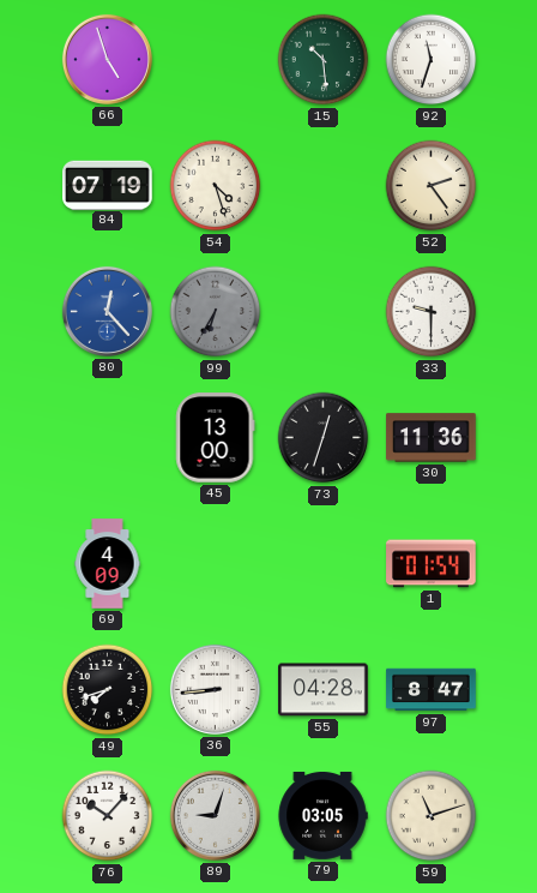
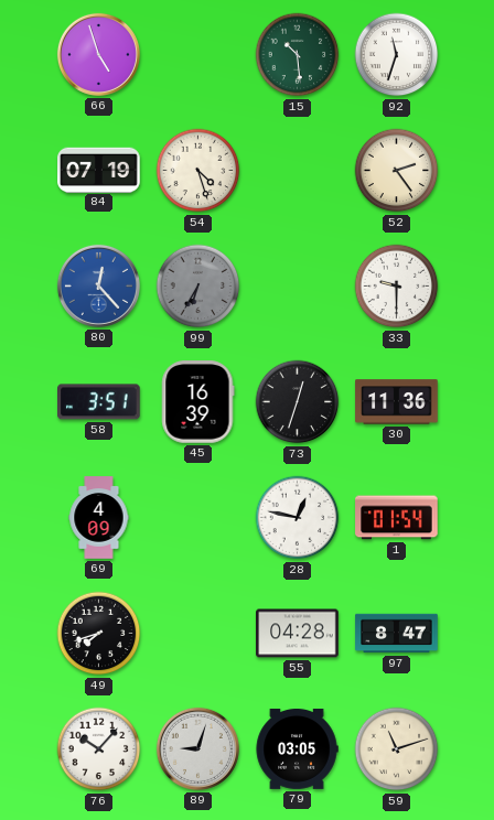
58: none -> 3:51 (99, 402)
45: 13:00 -> 16:39 (198, 402)
28: none -> 12:47 (298, 518)
36: 8:44 -> none (215, 689)
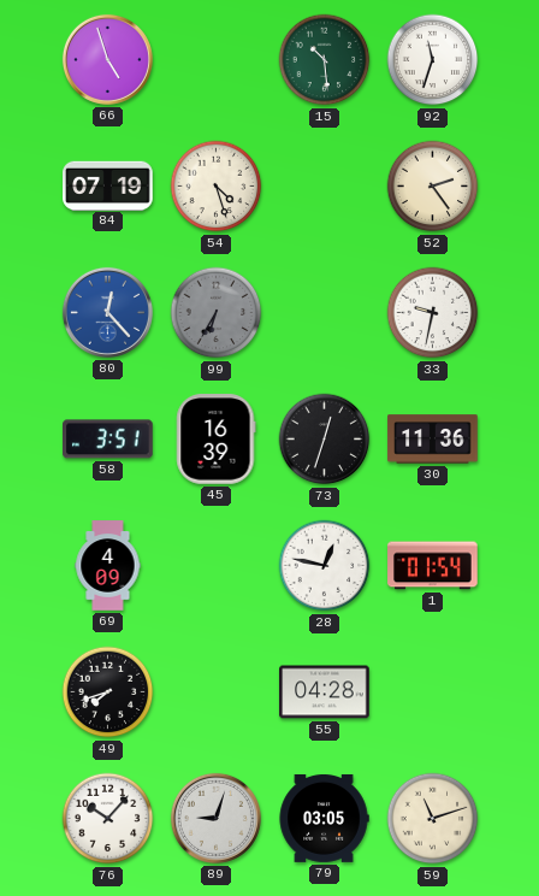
33: 9:30 -> 9:32 (433, 313)
97: 8:47 -> none (397, 634)
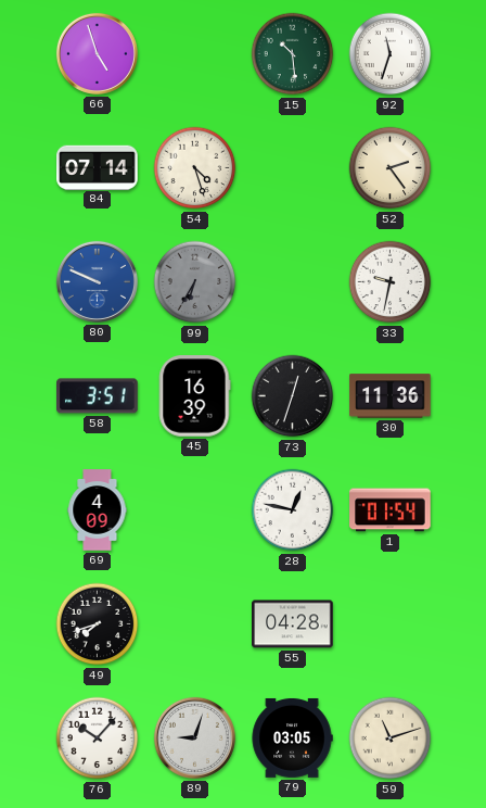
84: 07:19 -> 07:14 (98, 167)
80: 12:23 -> 9:49 (97, 281)
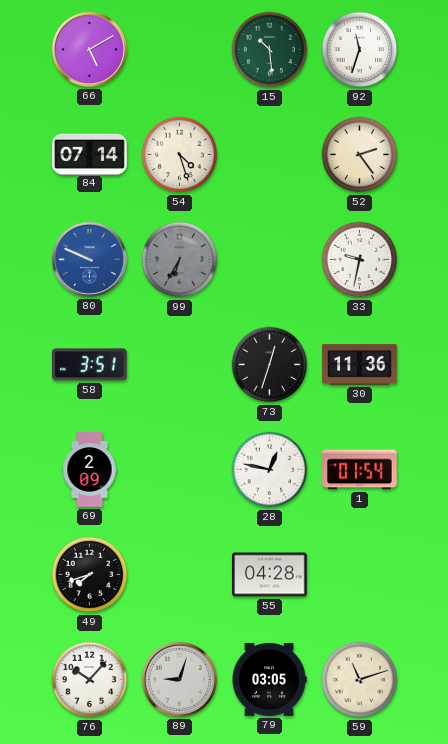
66: 4:57 -> 5:10 (89, 49)
45: 16:39 -> none (195, 396)
69: 4:09 -> 2:09 (90, 470)
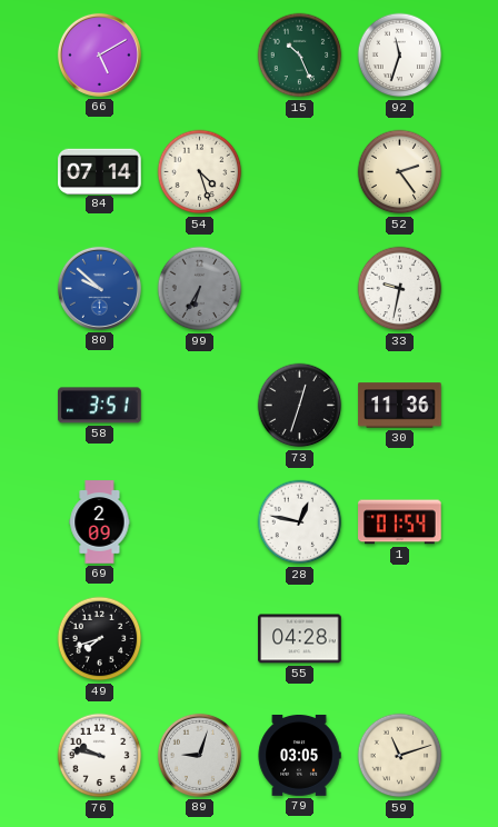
15: 10:29 -> 10:26 (300, 56)
80: 9:49 -> 9:52 (99, 288)
76: 10:07 -> 9:47 (100, 756)
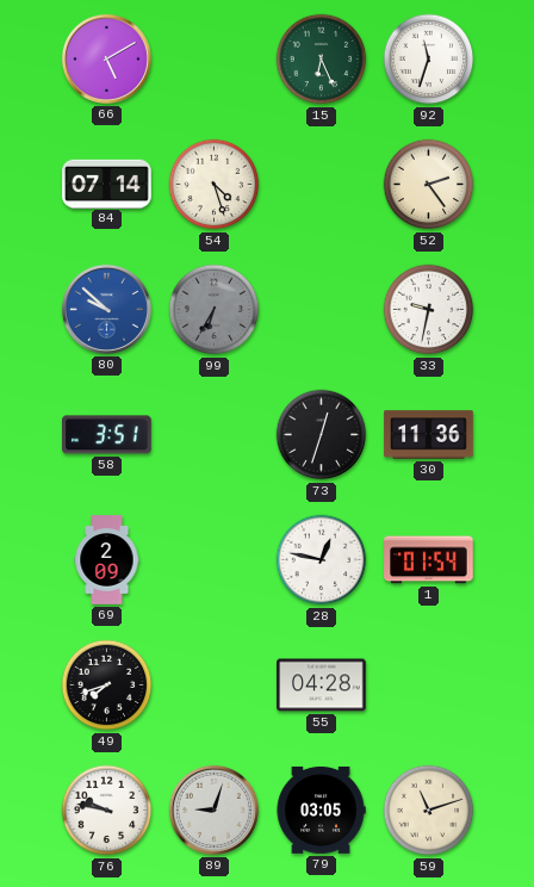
15: 10:26 -> 6:26 (322, 60)
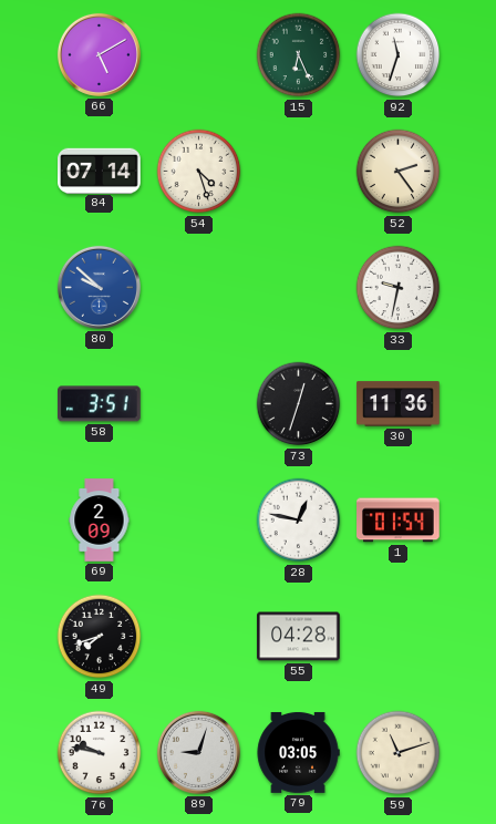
99: 6:35 -> none (215, 310)
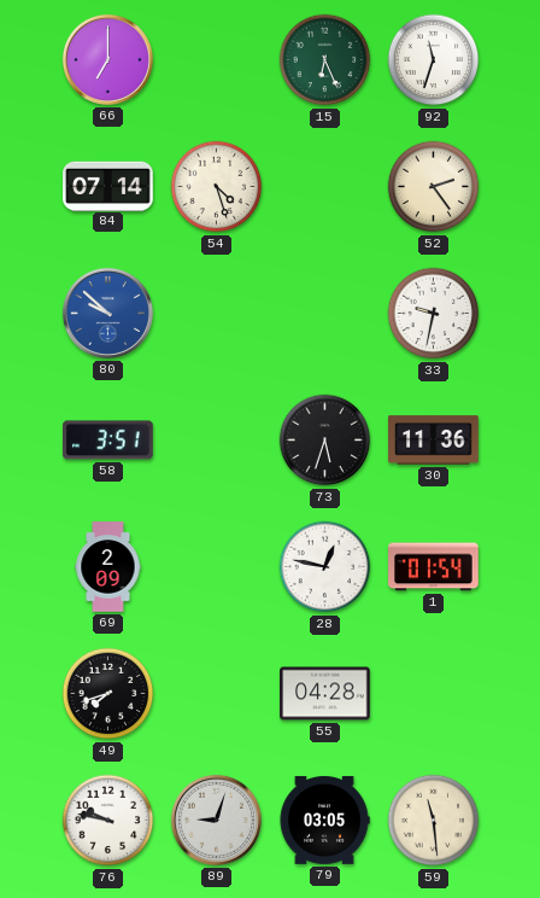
66: 5:10 -> 7:00 (107, 59)
73: 12:33 -> 5:33 (325, 441)
59: 11:12 -> 11:29 (434, 821)
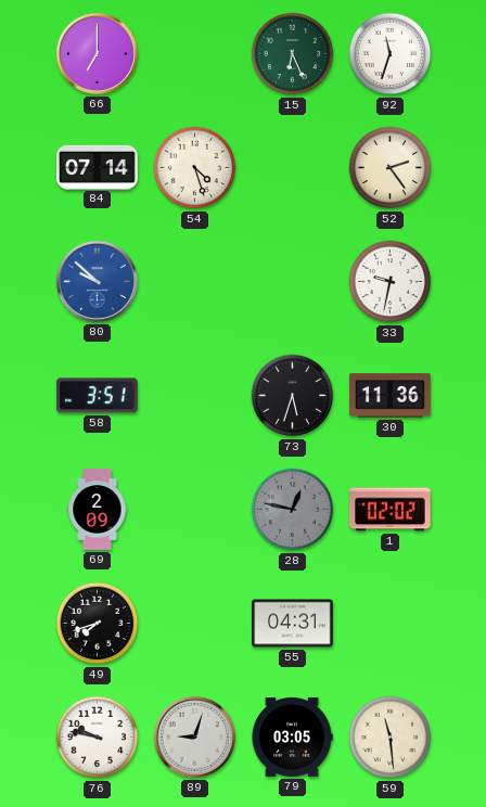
28 dial: white -> grey (293, 510)
1: 01:54 -> 02:02 (391, 510)
55: 04:28 -> 04:31 (293, 624)
